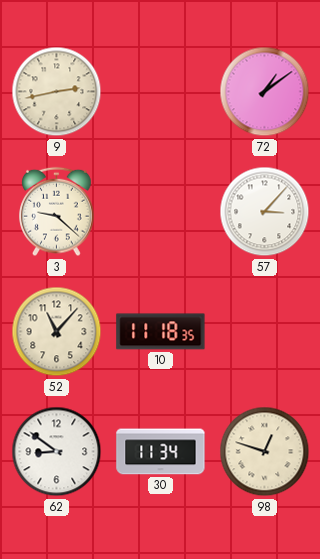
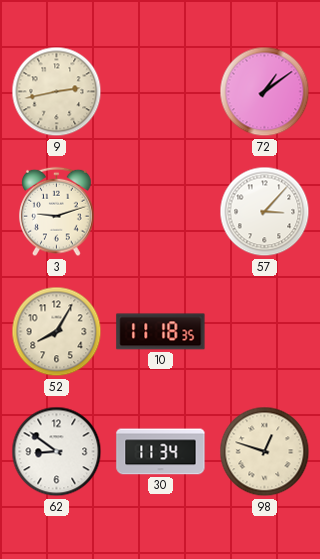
3: 9:22 -> 9:12 (57, 212)
52: 11:07 -> 8:05 (57, 332)
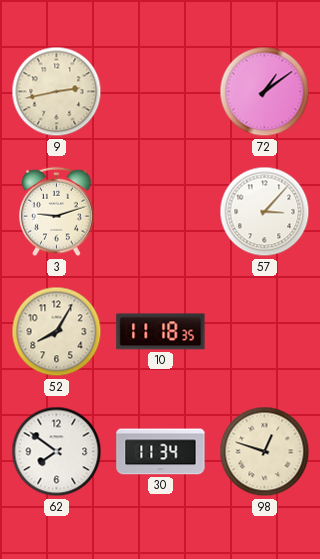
62: 8:51 -> 7:51 (57, 452)
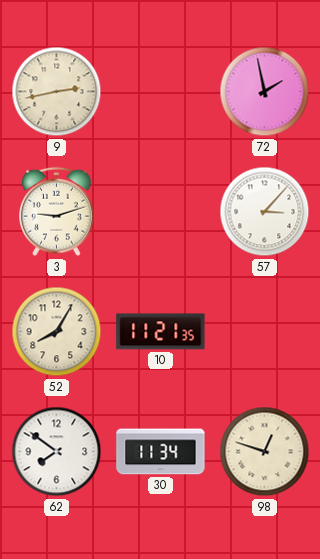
72: 1:09 -> 1:58 (265, 92)
10: 11:18 -> 11:21 (161, 332)
